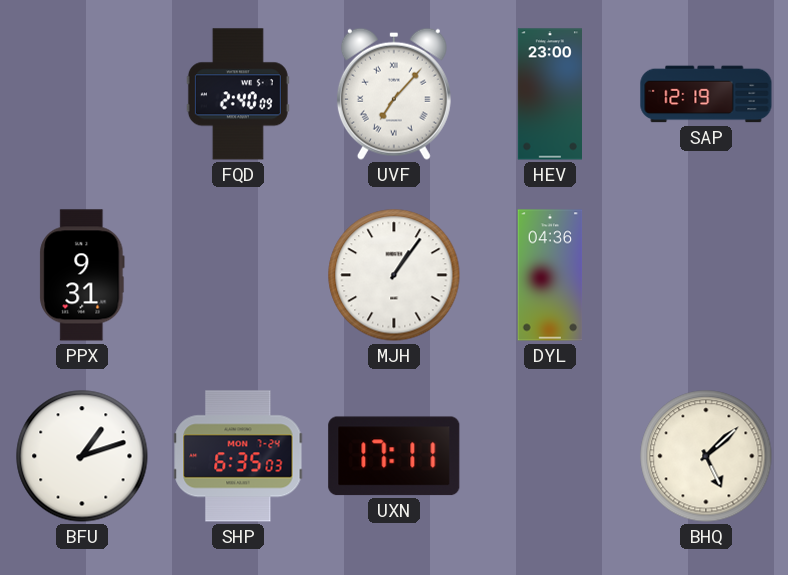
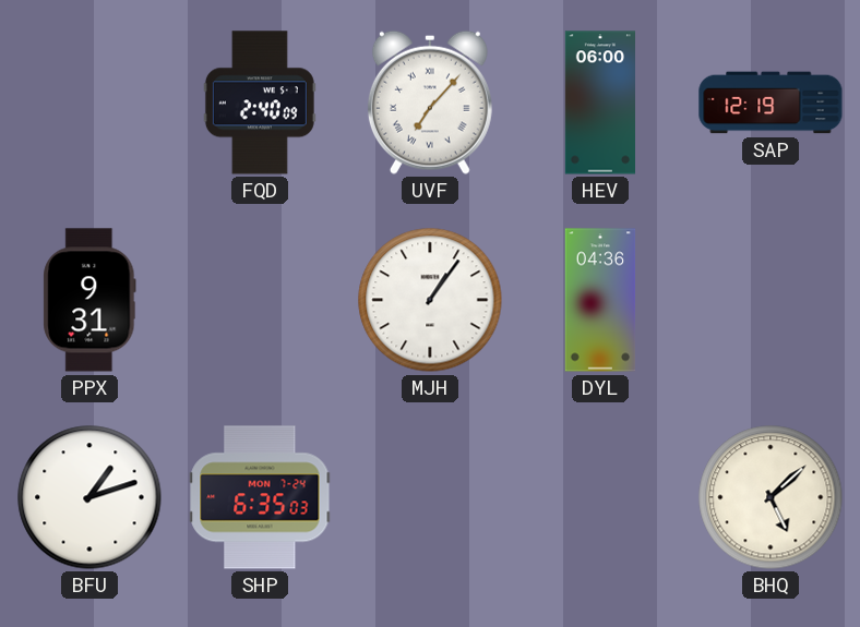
HEV: 23:00 -> 06:00 (599, 103)
UXN: 17:11 -> none (394, 456)
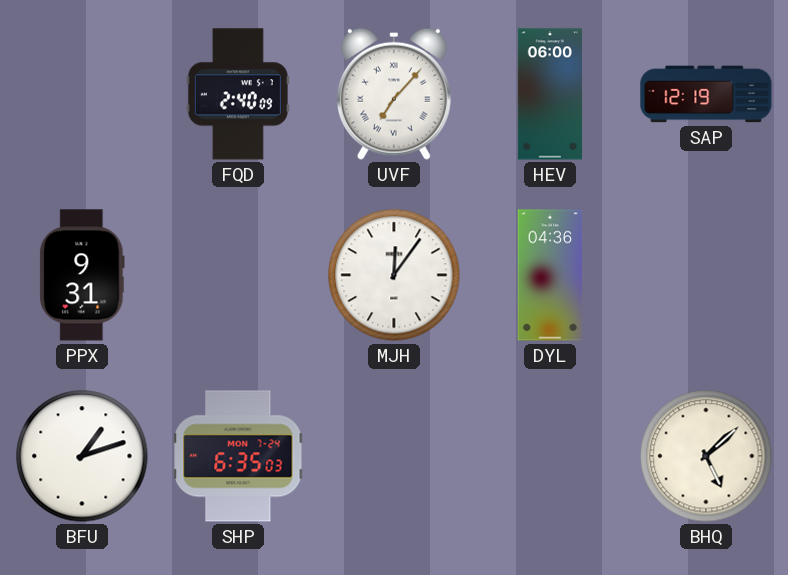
MJH: 1:06 -> 12:06 (394, 275)
